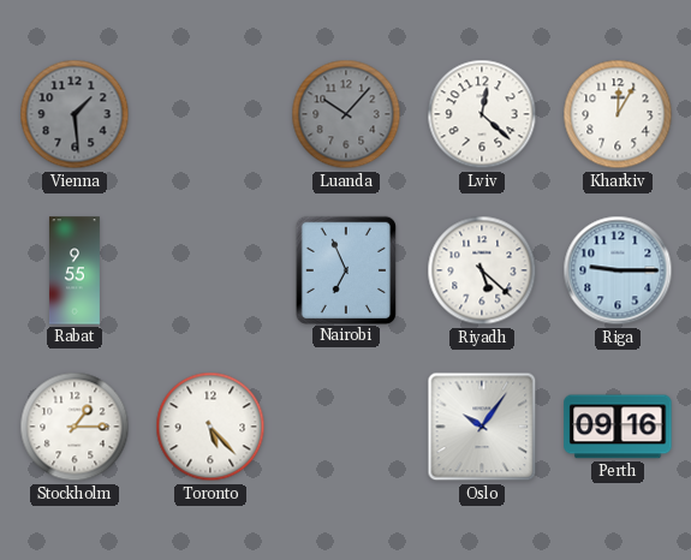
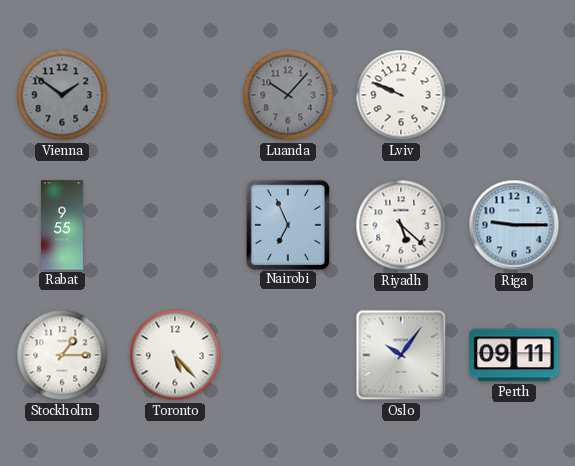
Vienna: 1:29 -> 1:51 (62, 95)
Lviv: 12:22 -> 9:49 (401, 95)
Kharkiv: 12:05 -> none (618, 114)
Perth: 09:16 -> 09:11 (514, 355)
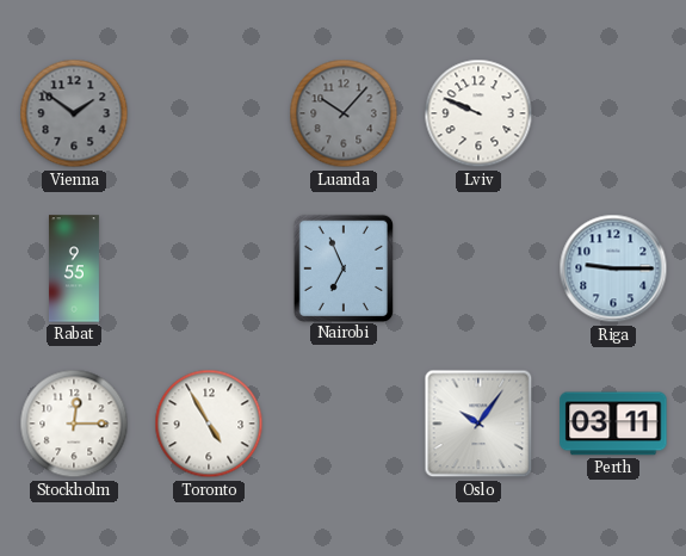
Riyadh: 5:22 -> none (401, 225)
Stockholm: 1:15 -> 12:15 (74, 424)
Toronto: 5:23 -> 4:55 (209, 424)
Perth: 09:11 -> 03:11 (613, 424)
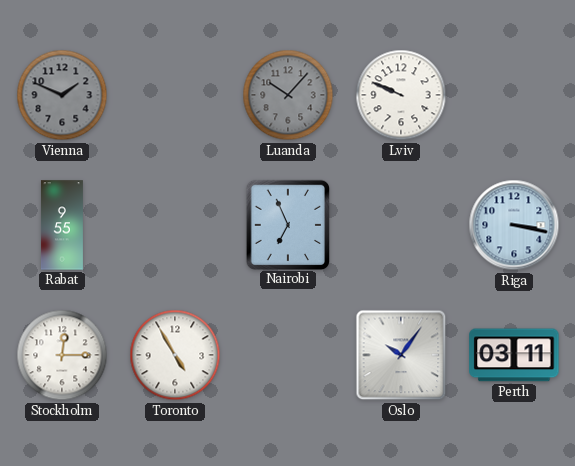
Vienna: 1:51 -> 1:49 (62, 95)
Riga: 9:15 -> 3:17 (514, 225)
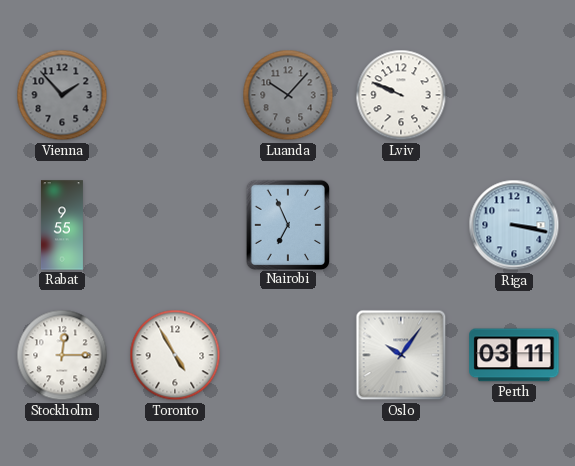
Vienna: 1:49 -> 1:53 (62, 95)
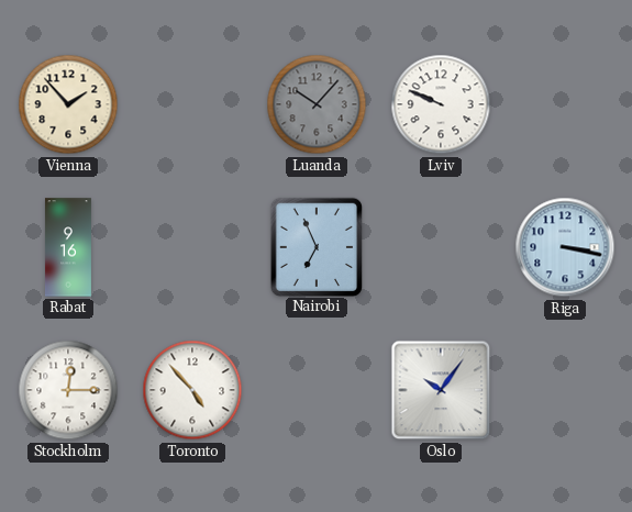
Vienna dial: grey -> cream (68, 104)
Rabat: 9:55 -> 9:16 (68, 247)
Toronto: 4:55 -> 4:53 (192, 390)
Perth: 03:11 -> none (514, 355)
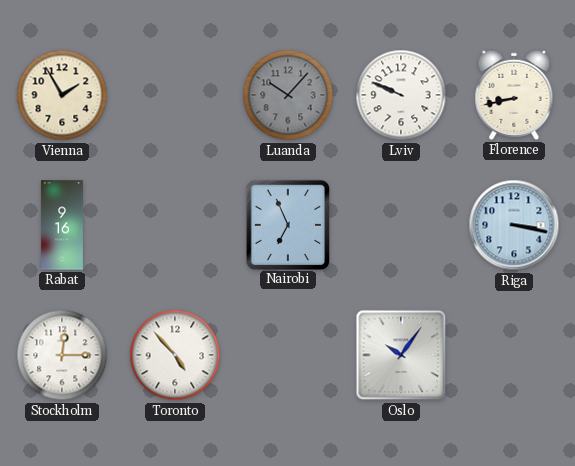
Vienna: 1:53 -> 1:55 (62, 95)
Florence: none -> 8:43 (514, 95)
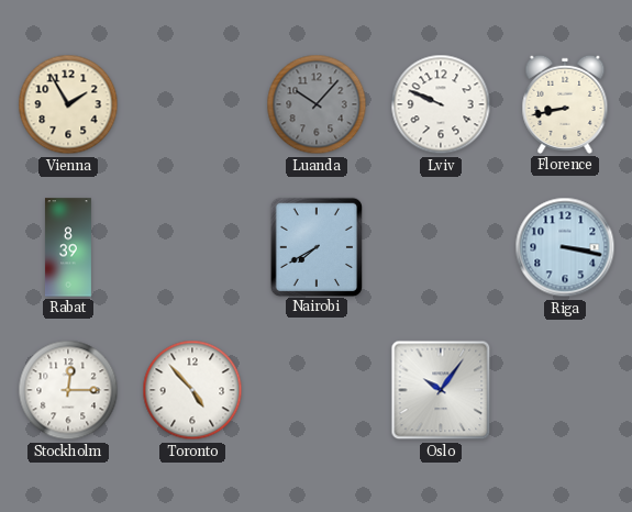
Rabat: 9:16 -> 8:39 (68, 247)
Nairobi: 6:56 -> 7:40 (315, 246)
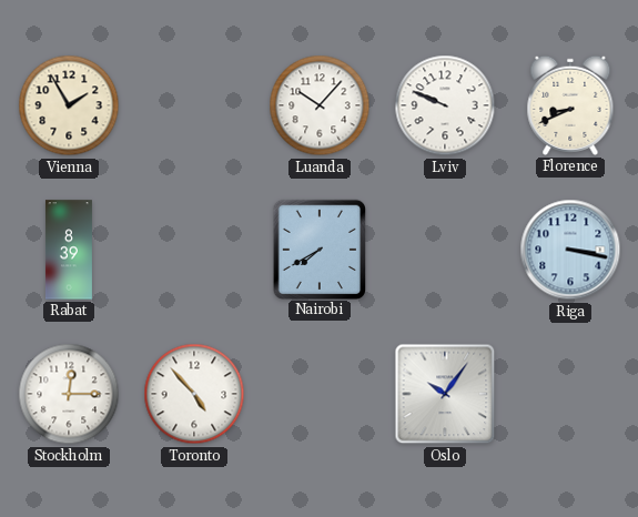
Luanda dial: grey -> white (320, 105)
Florence: 8:43 -> 8:41 (570, 105)
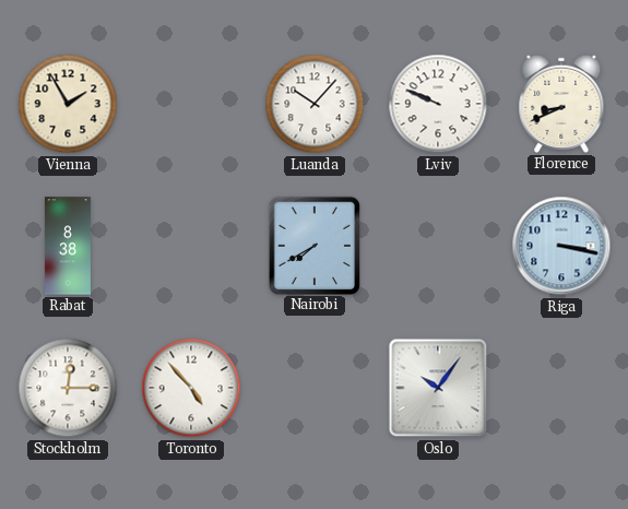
Rabat: 8:39 -> 8:38 (68, 246)
